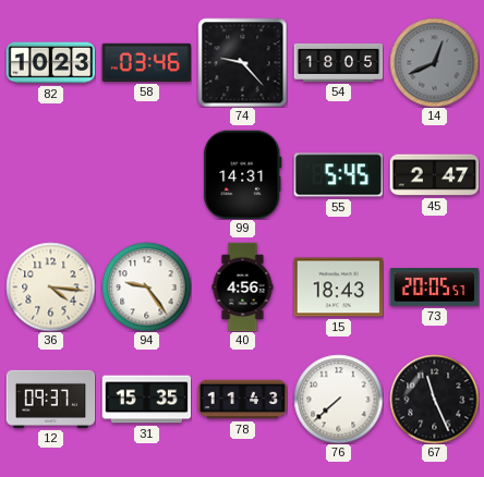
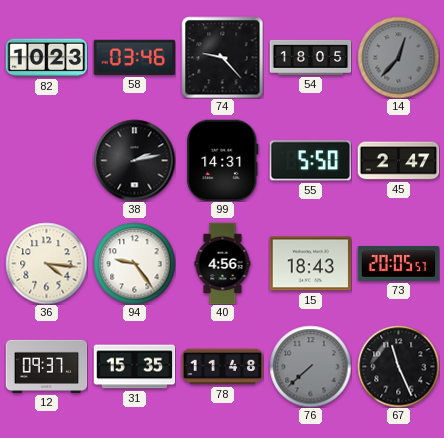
14: 12:41 -> 12:37 (398, 57)
38: none -> 2:13 (134, 160)
55: 5:45 -> 5:50 (310, 161)
78: 11:43 -> 11:48 (222, 367)
76 dial: white -> grey (310, 366)
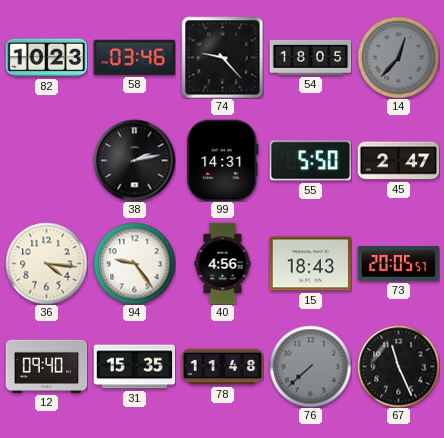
12: 09:37 -> 09:40 (46, 366)
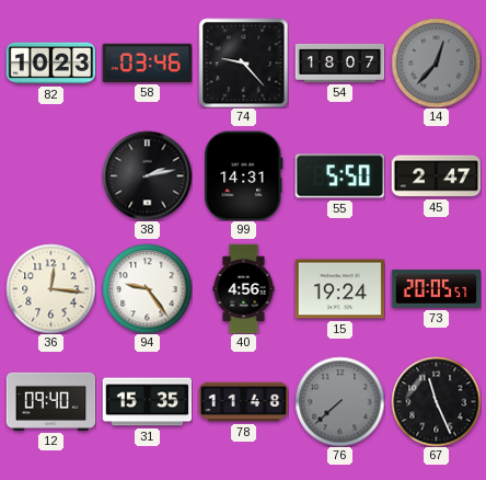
54: 18:05 -> 18:07 (339, 62)
36: 4:16 -> 12:16 (50, 288)
15: 18:43 -> 19:24 (339, 289)
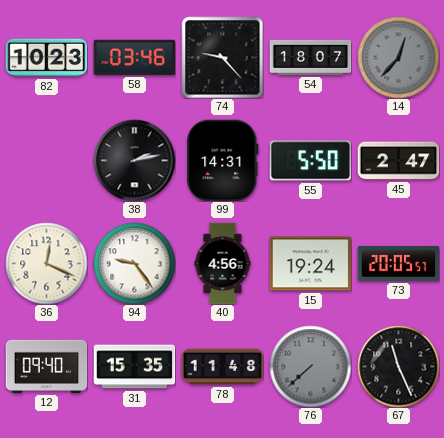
36: 12:16 -> 12:19 (46, 263)
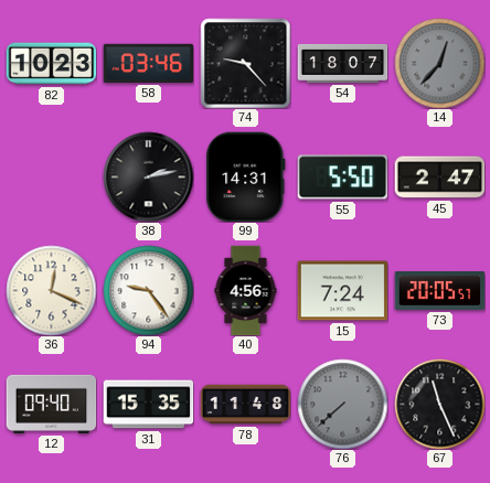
15: 19:24 -> 7:24 (342, 291)
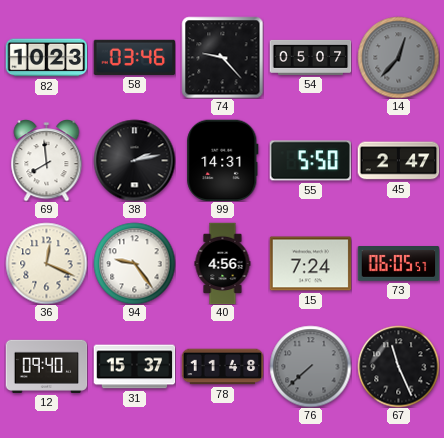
54: 18:07 -> 05:07 (310, 57)
69: none -> 7:59 (47, 161)
73: 20:05 -> 06:05 (398, 264)
31: 15:35 -> 15:37 (134, 367)
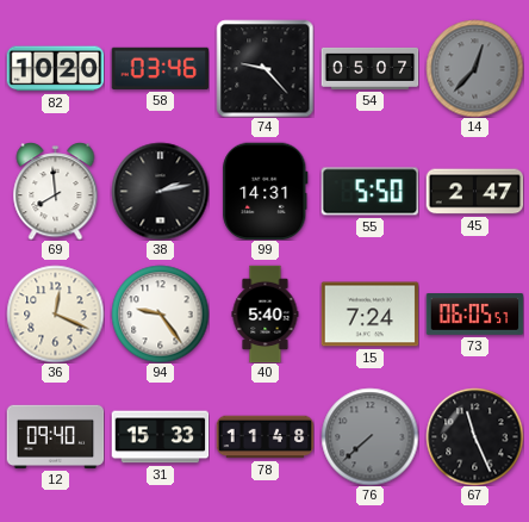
82: 10:23 -> 10:20 (55, 69)
40: 4:56 -> 5:40 (266, 313)
31: 15:37 -> 15:33 (160, 437)
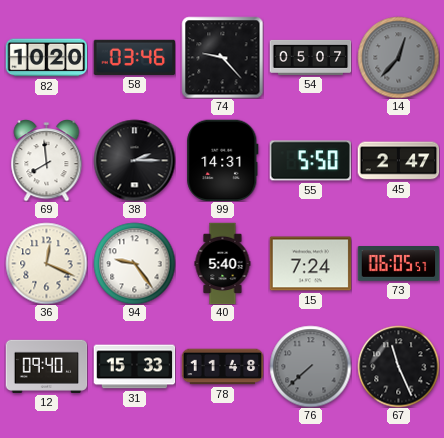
38: 2:13 -> 2:15 (134, 160)
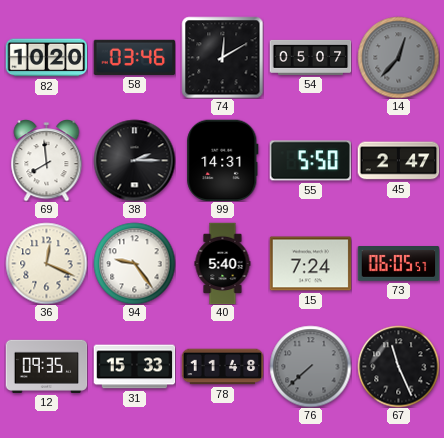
74: 9:23 -> 12:10 (222, 57)
12: 09:40 -> 09:35 (46, 366)
